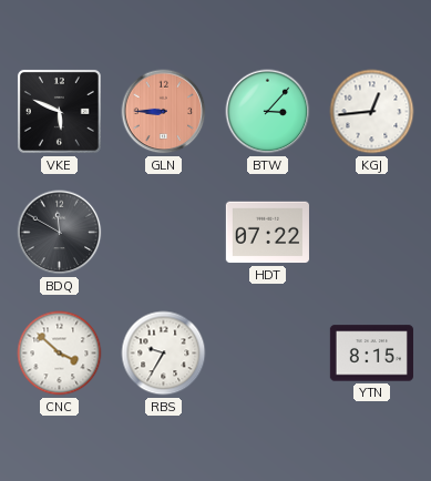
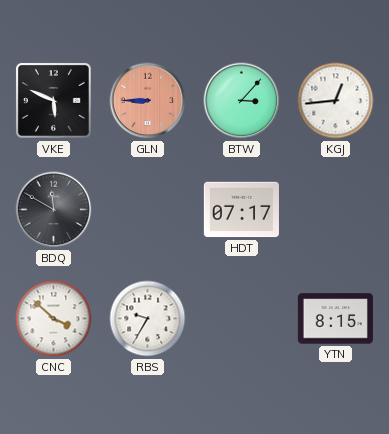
HDT: 07:22 -> 07:17 (241, 210)
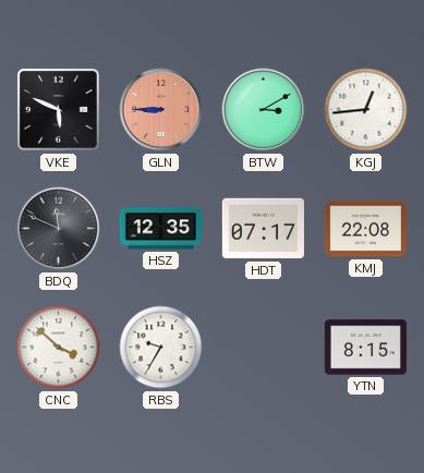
BTW: 3:07 -> 3:10 (264, 110)
BDQ: 11:50 -> 11:49 (59, 229)
HSZ: none -> 12:35 (160, 229)
KMJ: none -> 22:08 (365, 229)
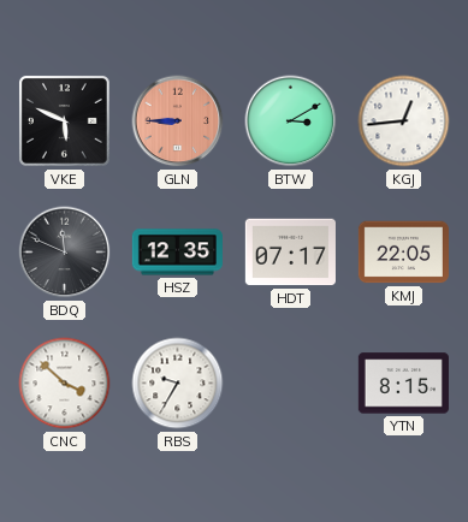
KMJ: 22:08 -> 22:05 (403, 253)
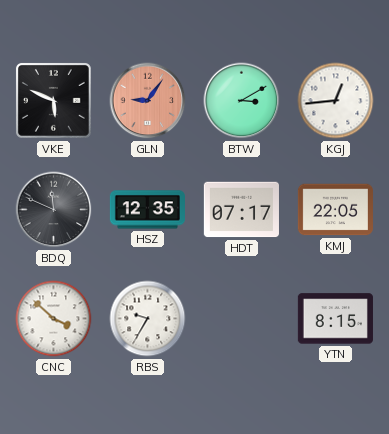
GLN: 8:45 -> 9:06 (148, 101)
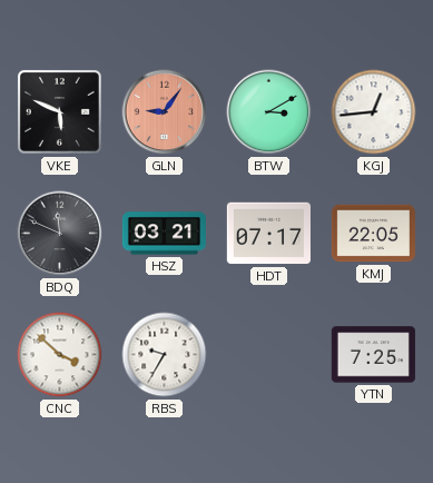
HSZ: 12:35 -> 03:21 (164, 234)
YTN: 8:15 -> 7:25 (373, 355)
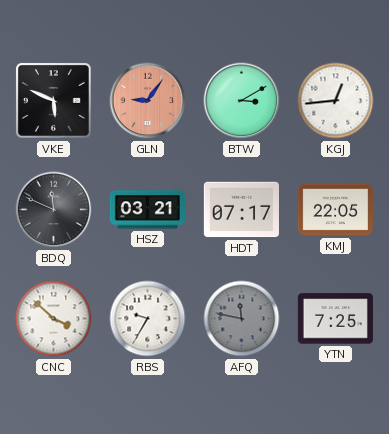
AFQ: none -> 11:47 (242, 319)
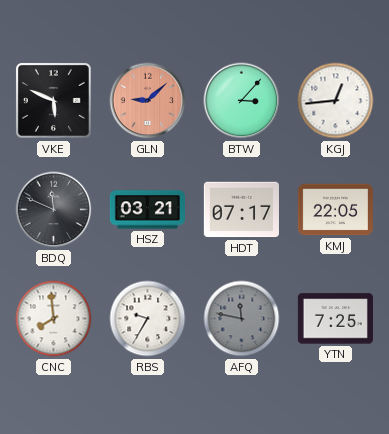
GLN: 9:06 -> 9:08 (148, 101)
BTW: 3:10 -> 3:07 (242, 101)
CNC: 3:52 -> 7:59 (54, 319)
